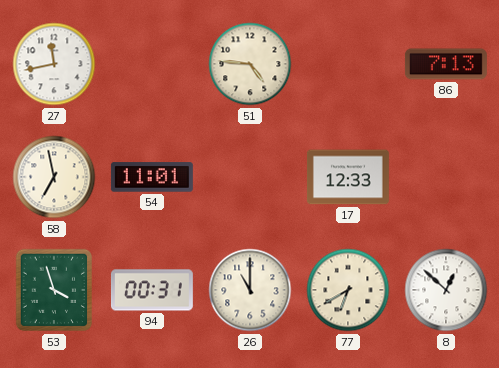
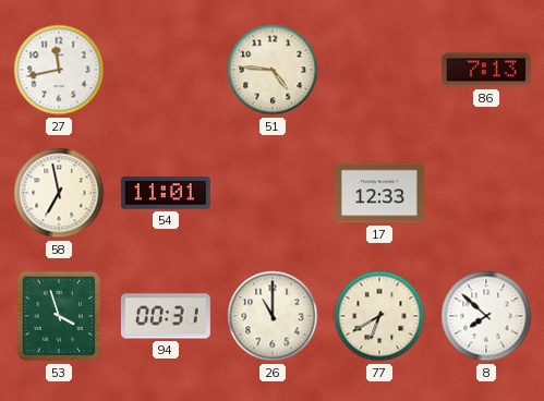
8: 12:52 -> 7:52 (486, 316)
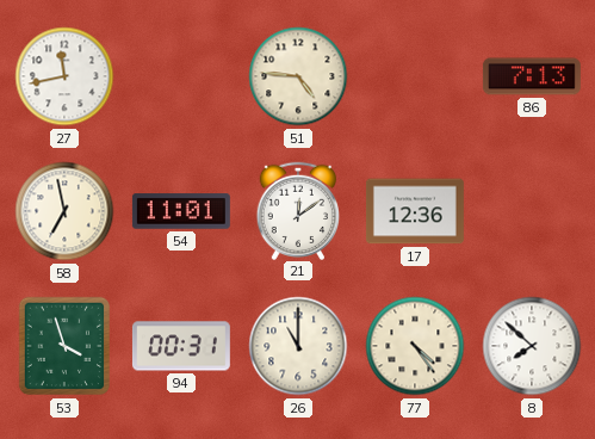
21: none -> 12:09 (297, 210)
17: 12:33 -> 12:36 (415, 211)
77: 6:40 -> 4:24 (415, 346)
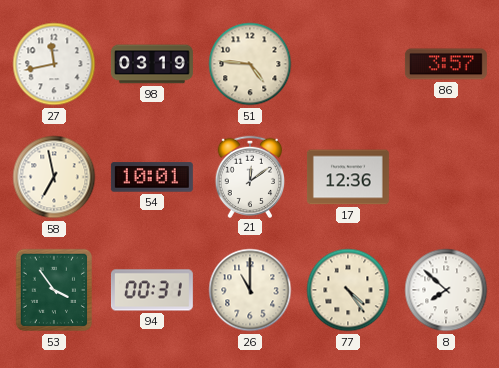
98: none -> 03:19 (152, 64)
86: 7:13 -> 3:57 (446, 64)
54: 11:01 -> 10:01 (152, 177)
53: 3:57 -> 3:54 (54, 290)
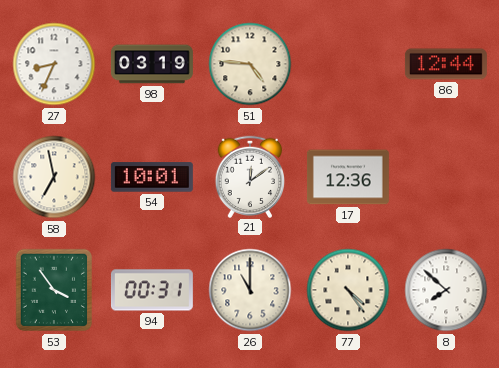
27: 11:43 -> 8:34 (54, 64)
86: 3:57 -> 12:44 (446, 64)
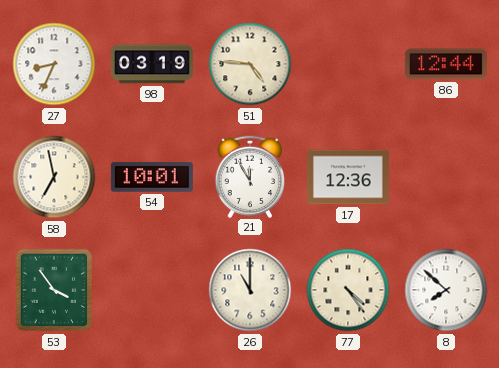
21: 12:09 -> 11:55 (249, 176)
94: 00:31 -> none (152, 290)
